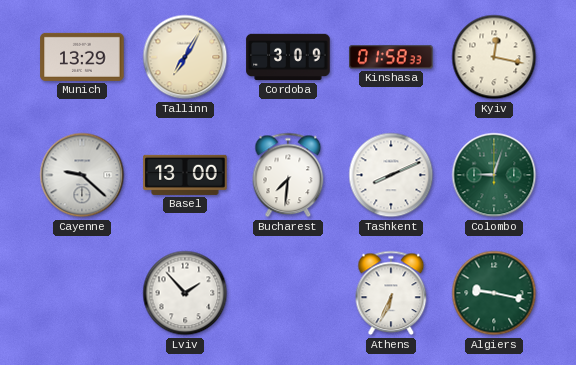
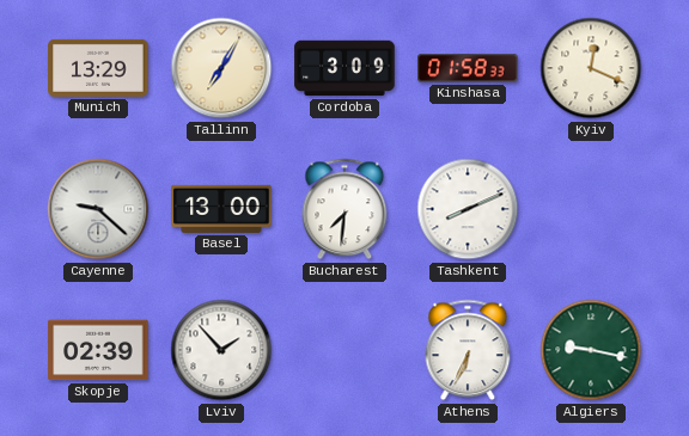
Kyiv: 12:17 -> 12:19 (591, 68)
Colombo: 9:03 -> none (494, 175)
Skopje: none -> 02:39 (98, 350)
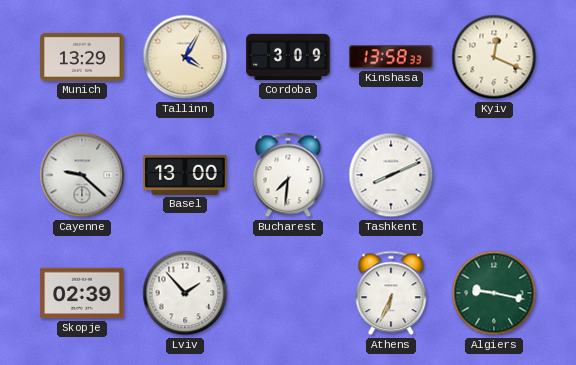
Tallinn: 7:05 -> 4:05 (185, 57)
Kinshasa: 01:58 -> 13:58 (391, 57)
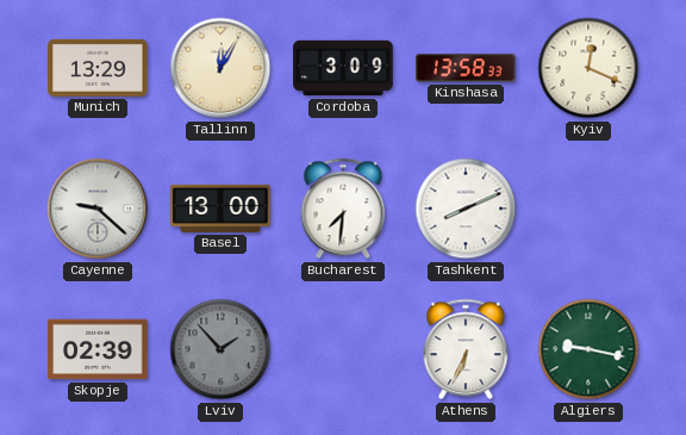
Tallinn: 4:05 -> 12:05 (220, 68)
Lviv dial: white -> grey (220, 349)
